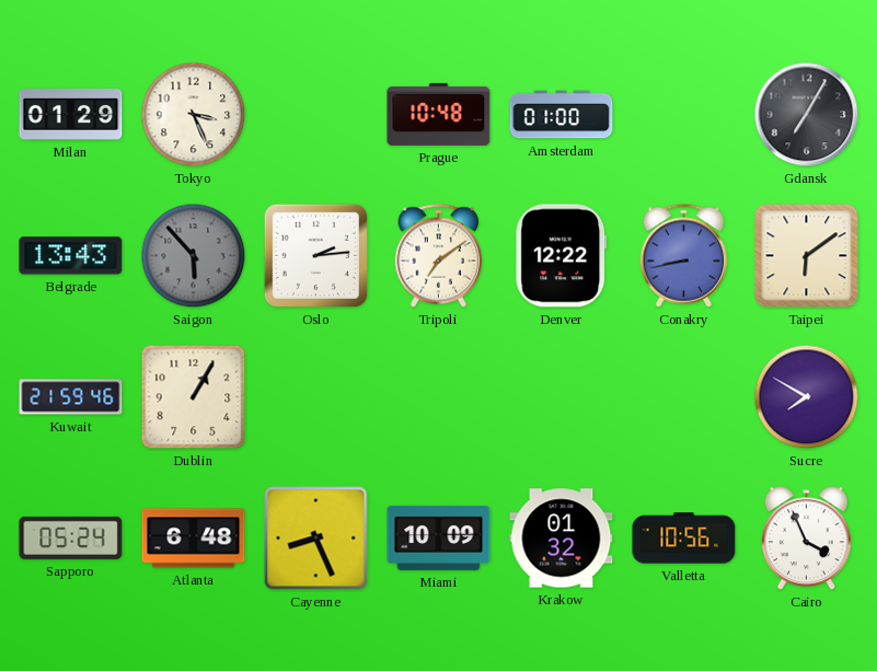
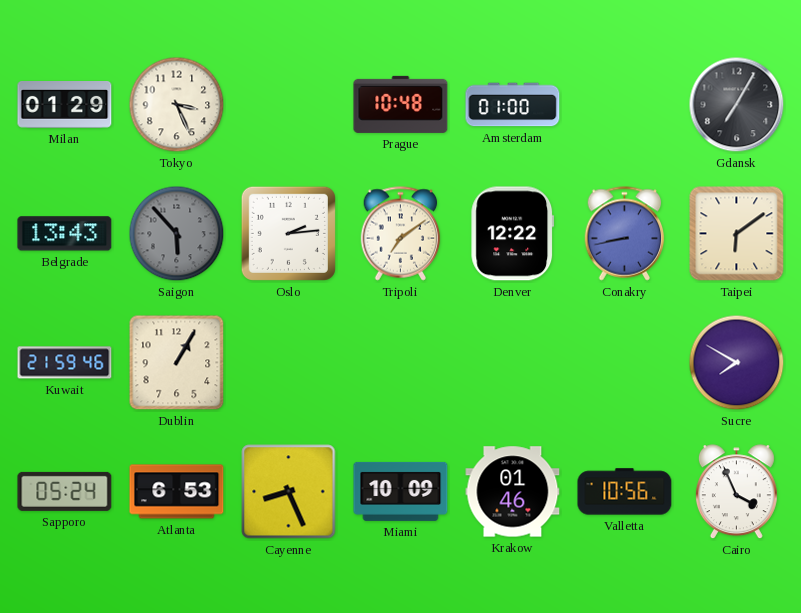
Atlanta: 6:48 -> 6:53 (177, 492)
Krakow: 01:32 -> 01:46 (513, 492)
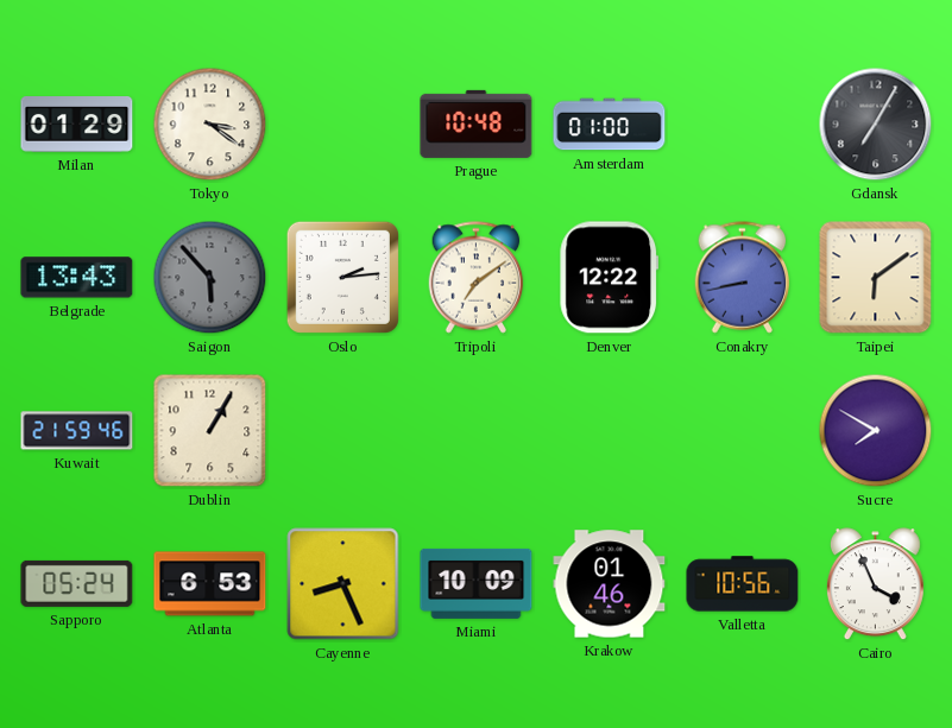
Tokyo: 3:26 -> 3:21 (210, 125)
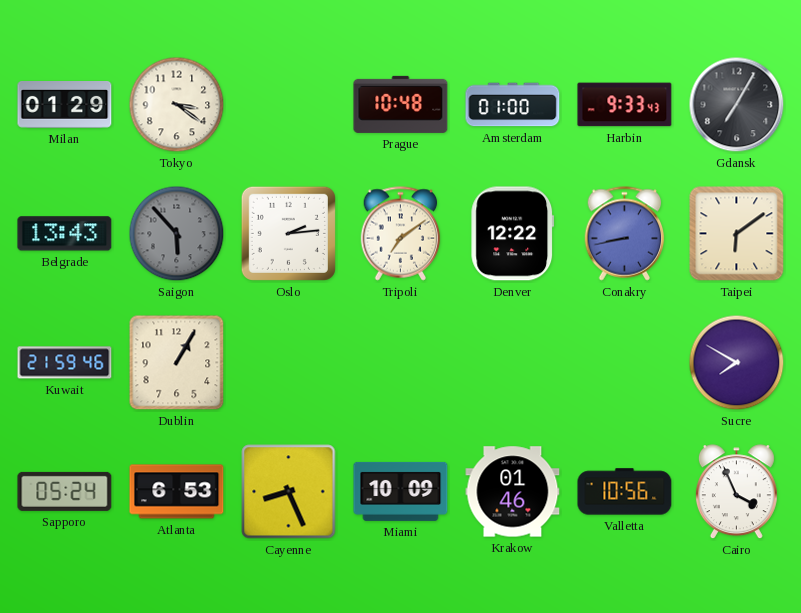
Harbin: none -> 9:33 (625, 105)
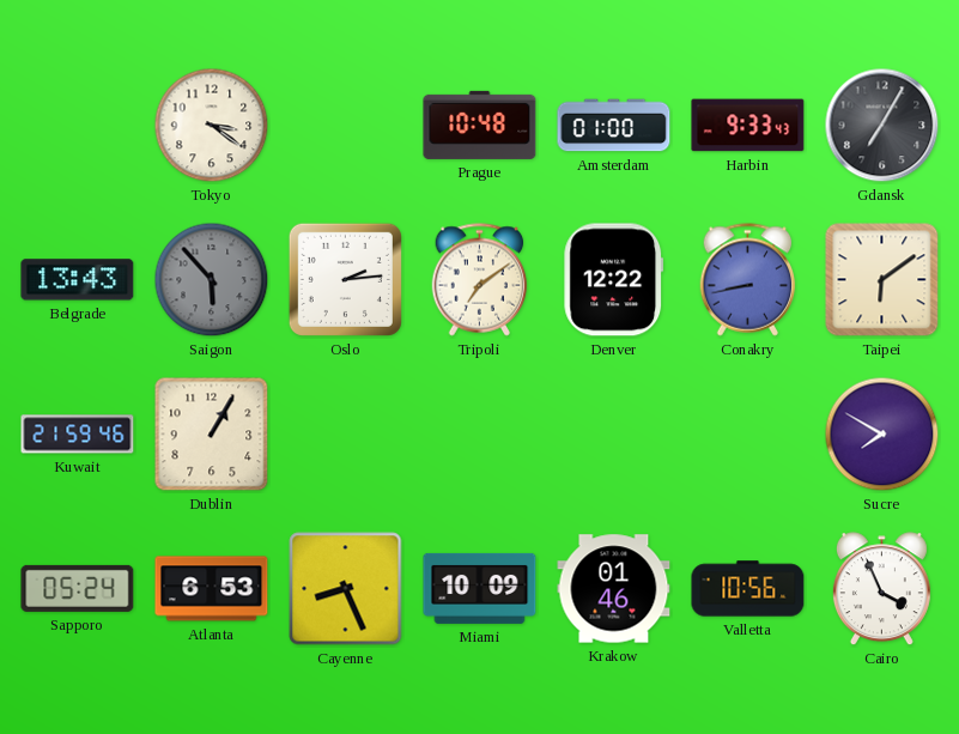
Milan: 01:29 -> none (65, 105)
